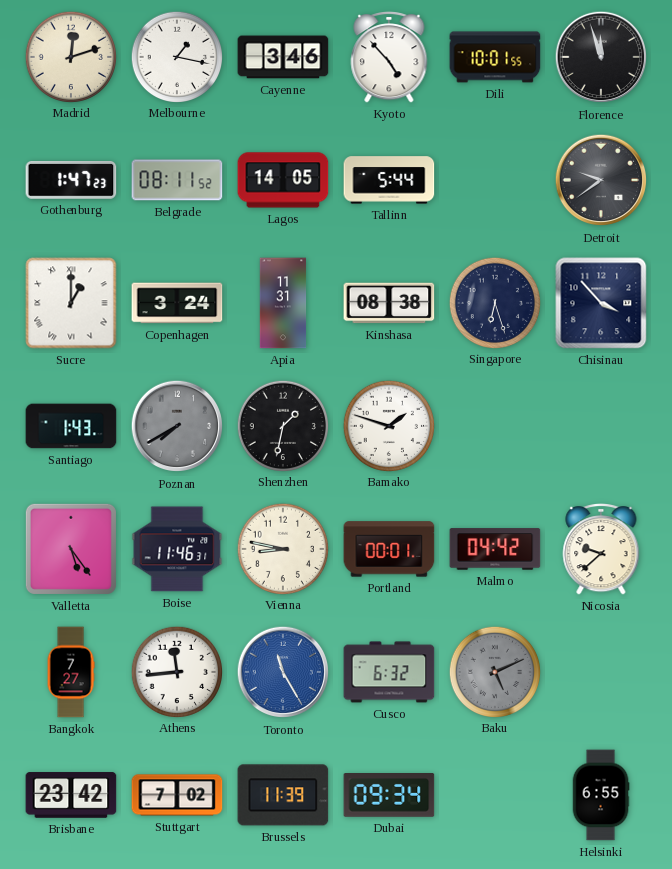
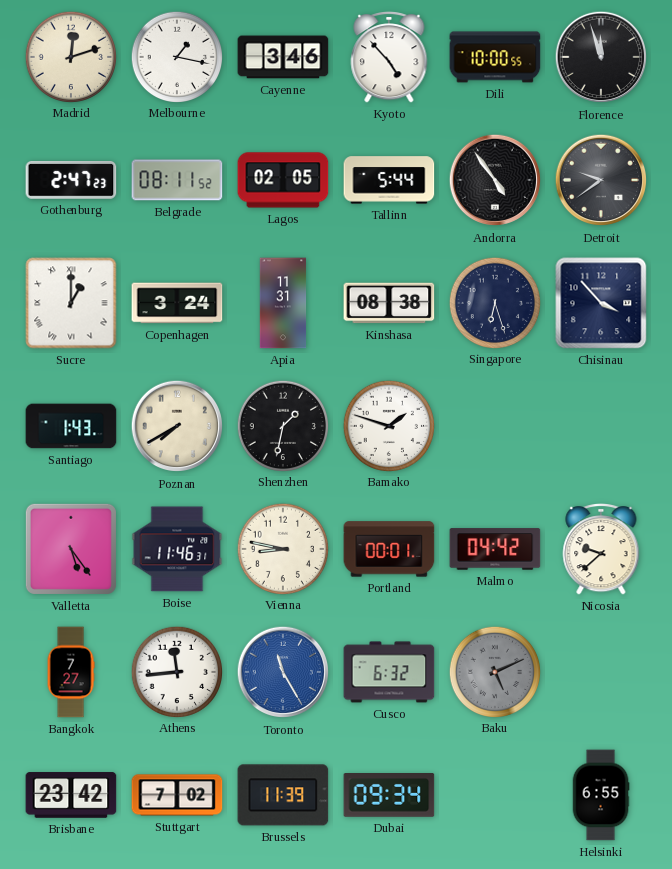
Dili: 10:01 -> 10:00 (495, 57)
Gothenburg: 1:47 -> 2:47 (71, 180)
Lagos: 14:05 -> 02:05 (283, 180)
Andorra: none -> 4:54 (495, 180)
Poznan dial: grey -> cream (177, 426)
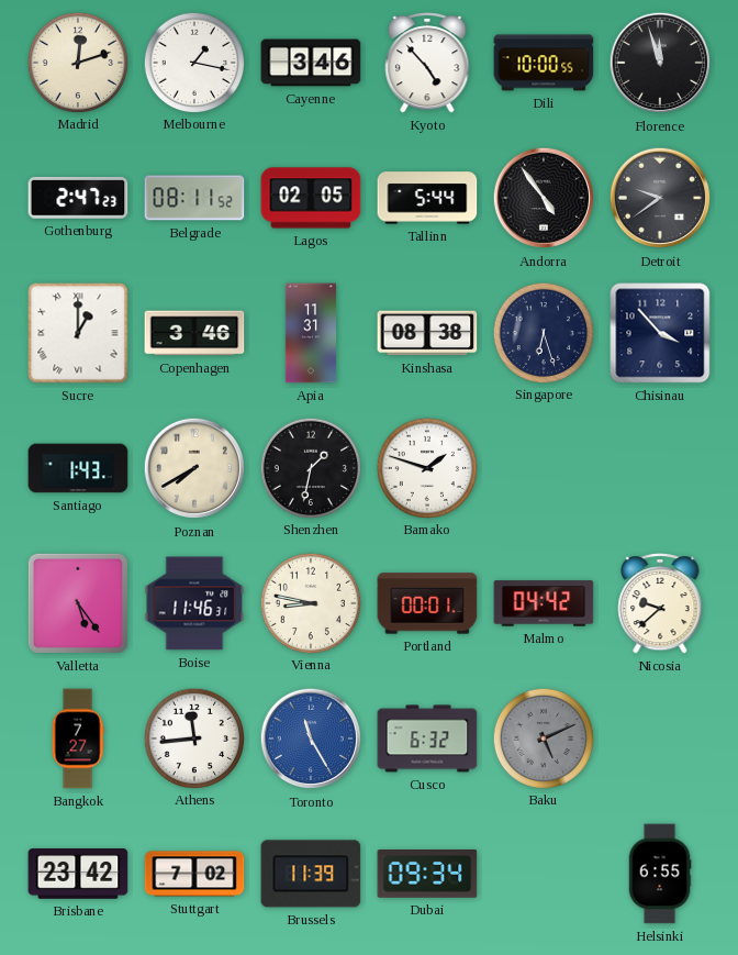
Copenhagen: 3:24 -> 3:46 (194, 333)
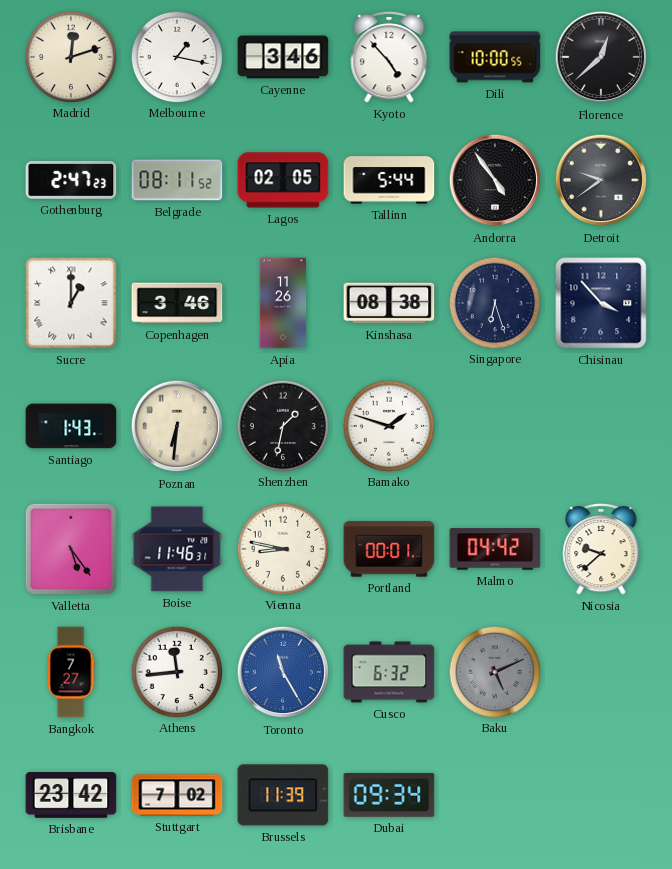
Florence: 11:57 -> 12:38 (601, 57)
Apia: 11:31 -> 11:26 (283, 303)
Poznan: 7:40 -> 6:31 (177, 426)
Helsinki: 6:55 -> none (660, 874)
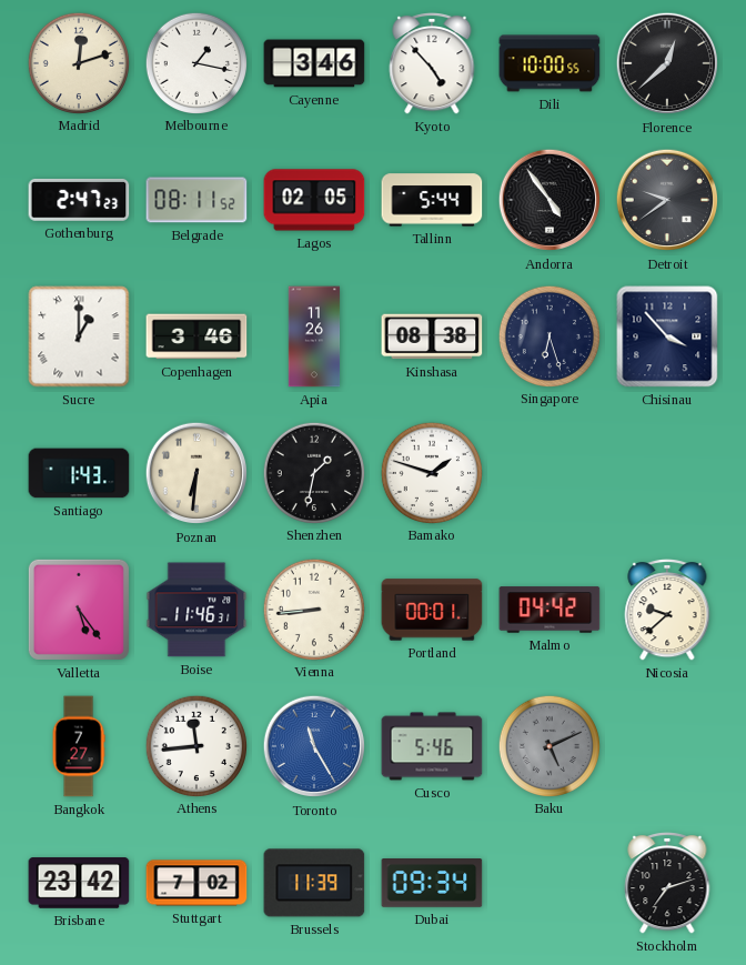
Vienna: 8:47 -> 8:44 (313, 609)
Cusco: 6:32 -> 5:46 (432, 746)
Stockholm: none -> 7:12 (667, 884)
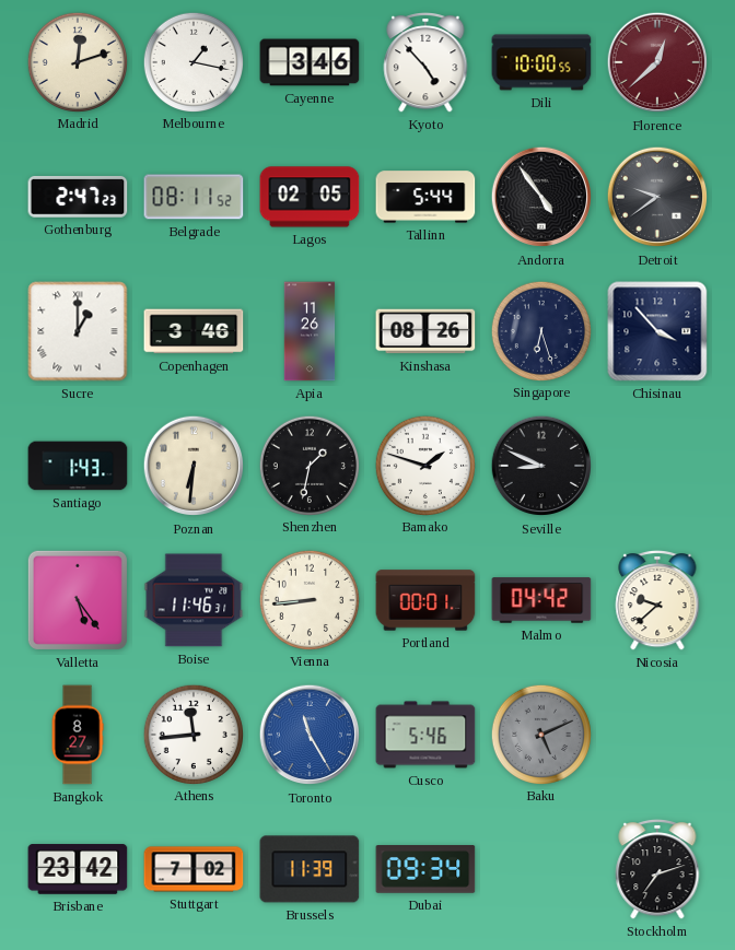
Florence dial: black -> burgundy (657, 62)
Kinshasa: 08:38 -> 08:26 (425, 331)
Seville: none -> 8:49 (541, 466)
Bangkok: 7:27 -> 8:27 (78, 735)
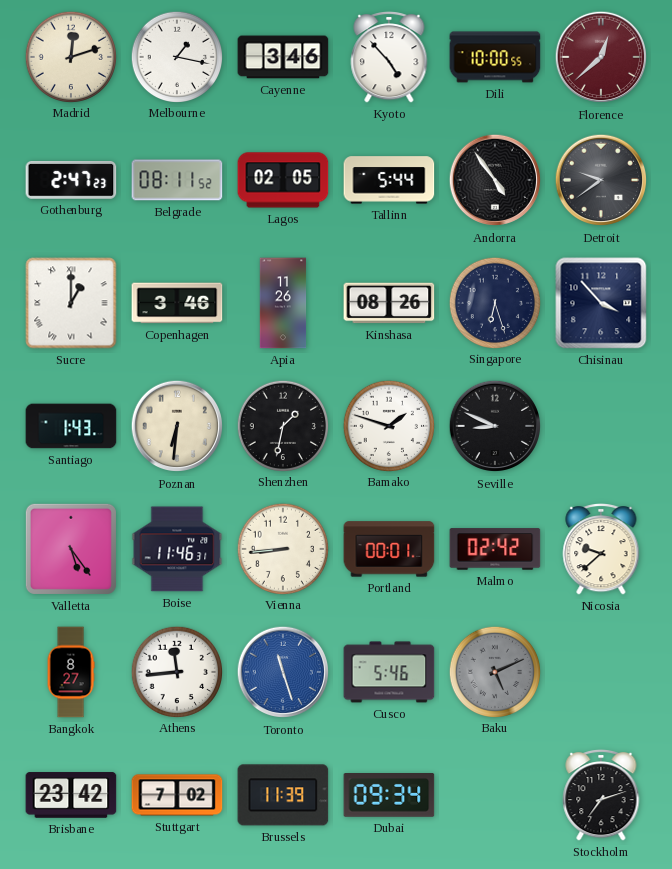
Malmo: 04:42 -> 02:42 (495, 549)
Toronto: 11:25 -> 11:27 (283, 672)
